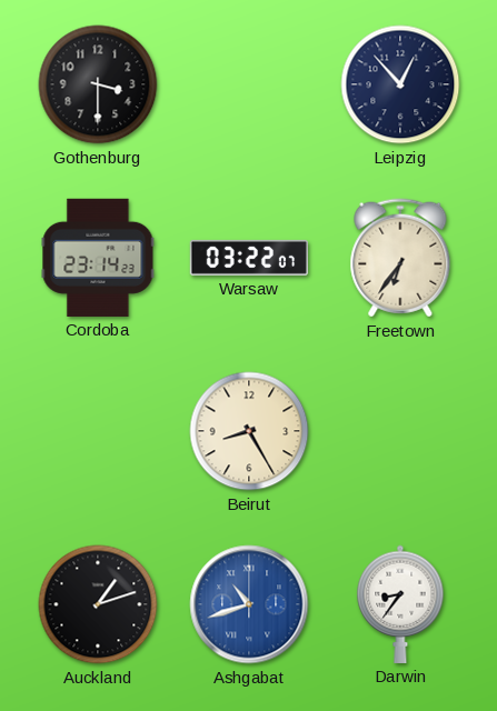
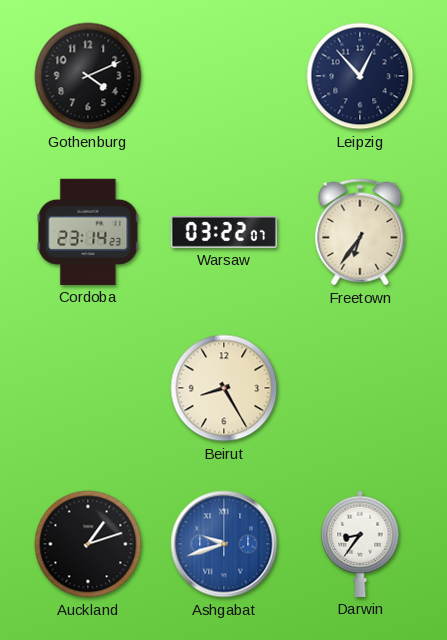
Gothenburg: 3:30 -> 4:11 (88, 76)
Ashgabat: 10:42 -> 9:42 (224, 544)
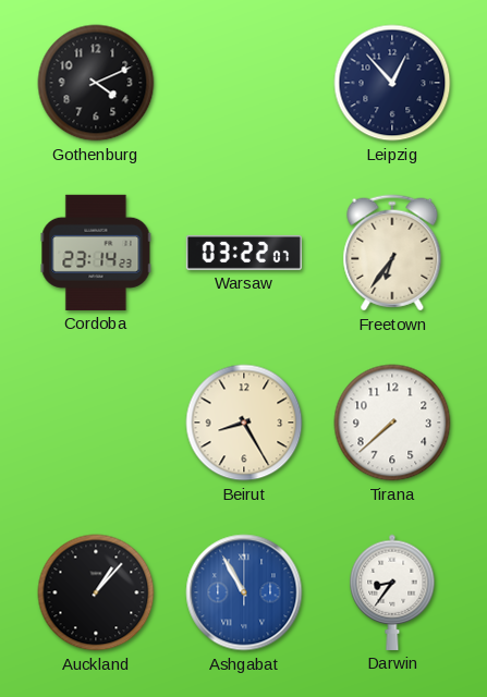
Tirana: none -> 7:38 (392, 423)
Auckland: 1:12 -> 1:07 (96, 592)
Ashgabat: 9:42 -> 10:55 (244, 592)
